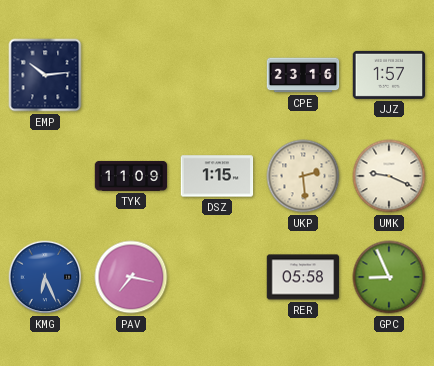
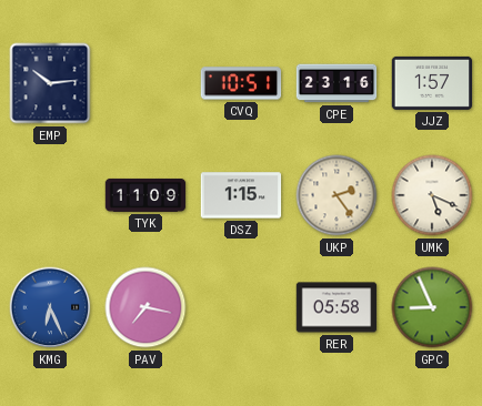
CVQ: none -> 10:51 (241, 83)
UKP: 2:29 -> 2:24 (337, 195)
UMK: 9:19 -> 5:19 (432, 195)
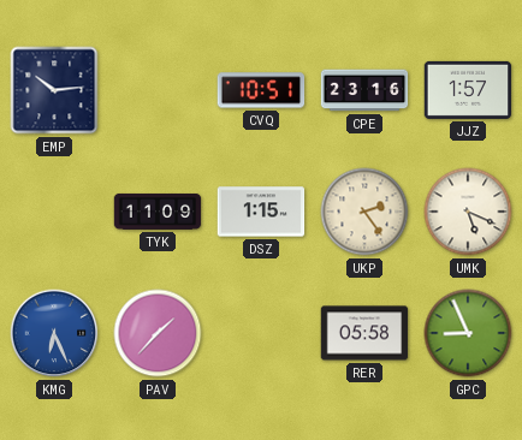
PAV: 7:17 -> 1:37 (158, 333)
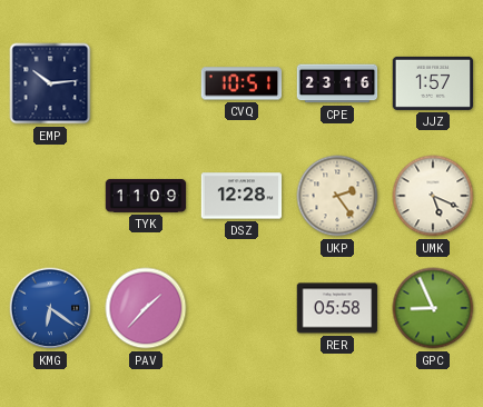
DSZ: 1:15 -> 12:28 (241, 196)
KMG: 6:26 -> 6:21 (50, 308)
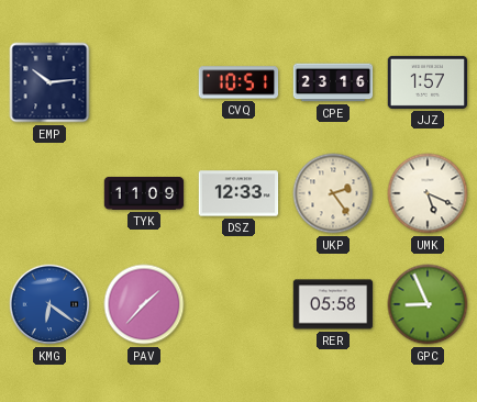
DSZ: 12:28 -> 12:33 (239, 193)
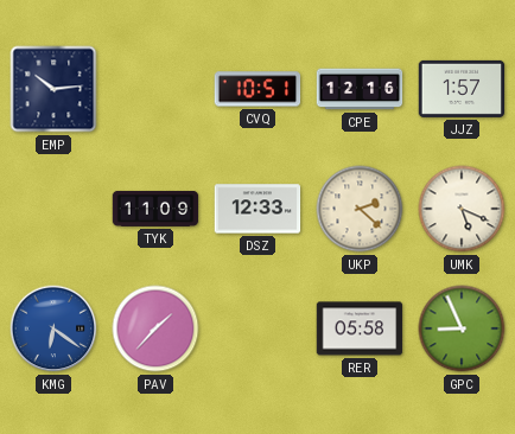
CPE: 23:16 -> 12:16 (360, 89)
UKP: 2:24 -> 2:22 (360, 209)
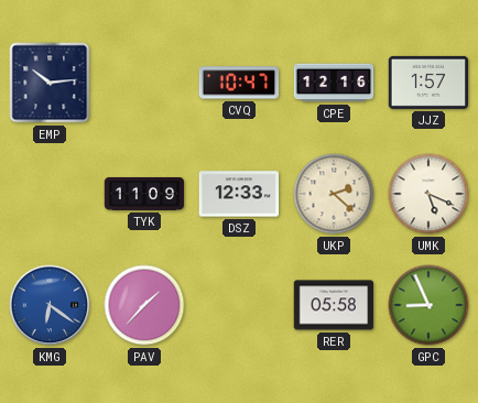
CVQ: 10:51 -> 10:47 (239, 83)
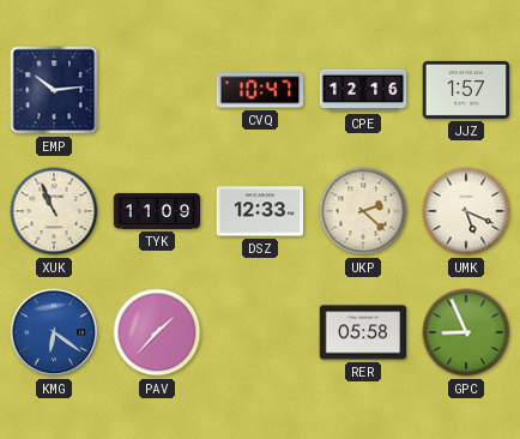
XUK: none -> 10:56 (54, 211)
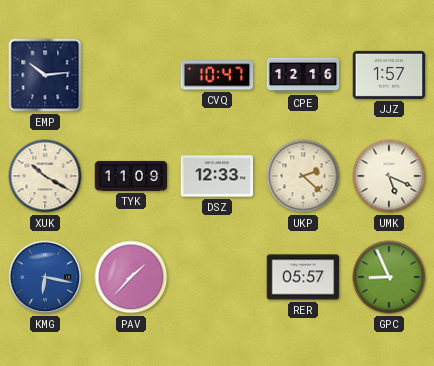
XUK: 10:56 -> 10:20 (45, 176)
KMG: 6:21 -> 6:17 (45, 277)
RER: 05:58 -> 05:57 (303, 277)
